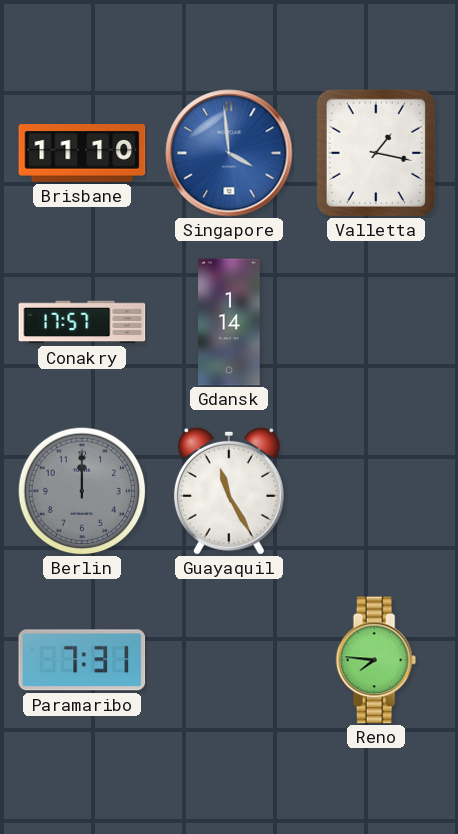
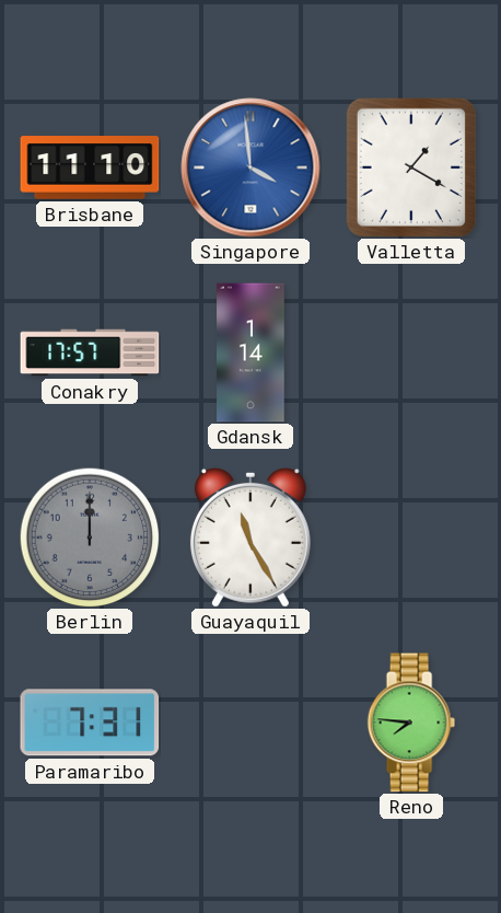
Valletta: 1:17 -> 1:20 (411, 167)
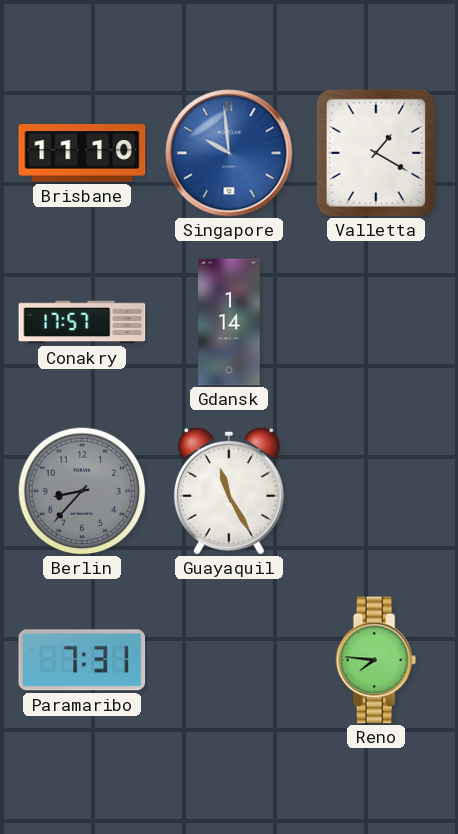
Singapore: 3:59 -> 9:59 (229, 153)
Berlin: 12:00 -> 8:37 (82, 491)
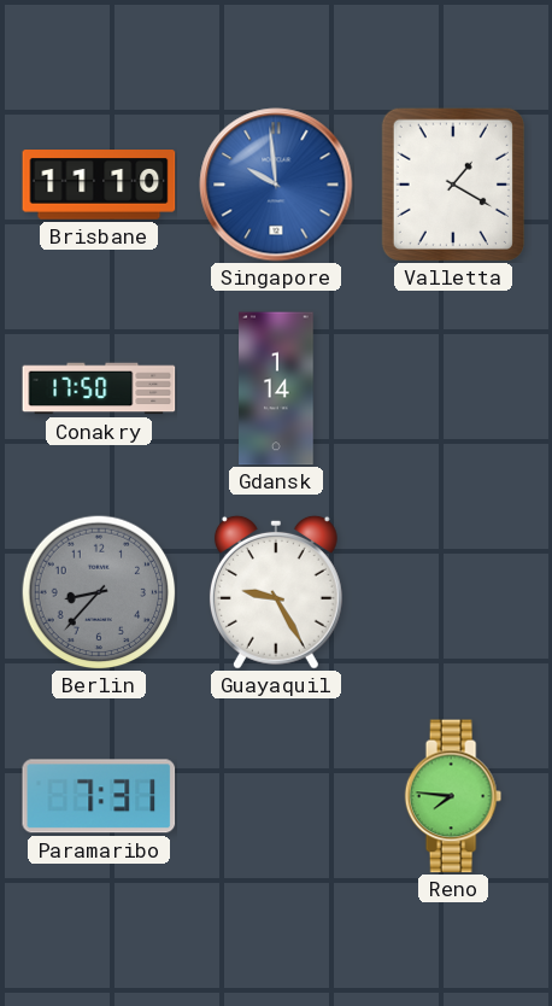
Conakry: 17:57 -> 17:50 (99, 388)
Guayaquil: 11:25 -> 9:25 (276, 592)
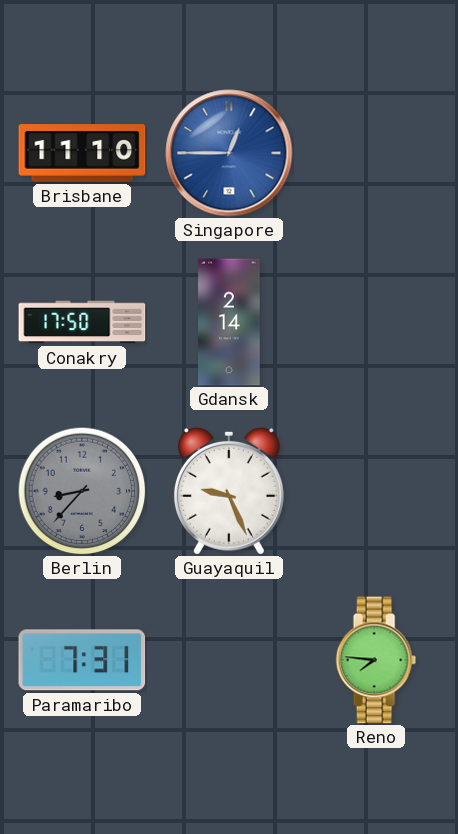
Singapore: 9:59 -> 12:45 (229, 153)
Valletta: 1:20 -> none (453, 185)
Gdansk: 1:14 -> 2:14 (229, 322)
Guayaquil: 9:25 -> 9:26 (229, 491)
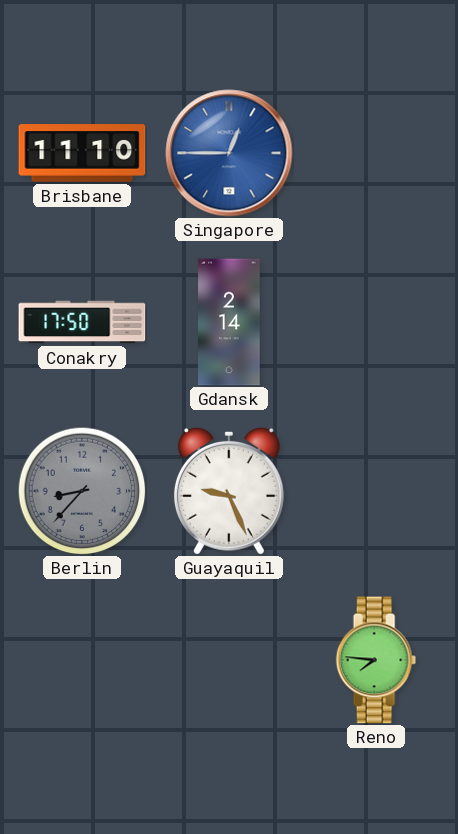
Paramaribo: 7:31 -> none (82, 660)
